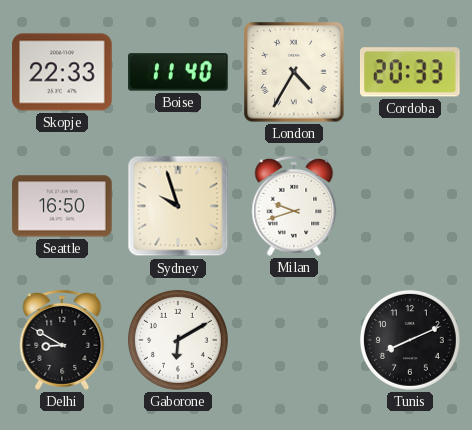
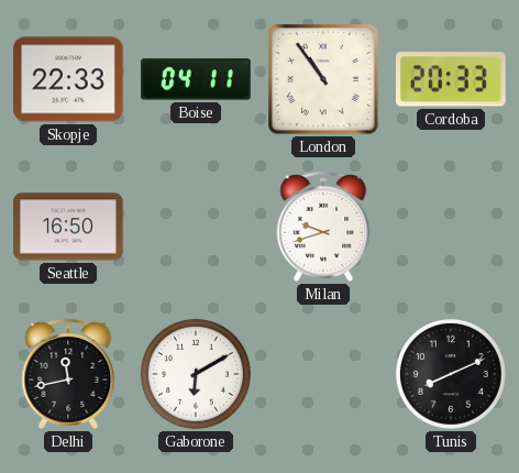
Boise: 11:40 -> 04:11 (196, 79)
London: 4:35 -> 10:54 (323, 79)
Sydney: 9:57 -> none (178, 206)
Delhi: 8:50 -> 11:43 (68, 374)
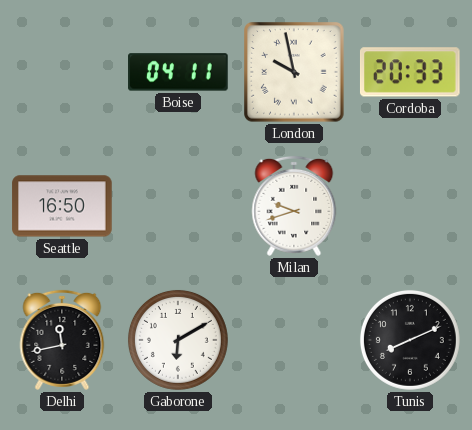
Skopje: 22:33 -> none (68, 79)
London: 10:54 -> 9:58 (294, 72)
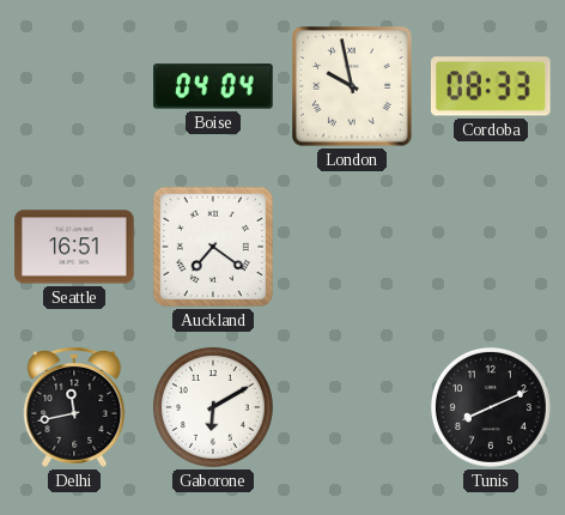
Boise: 04:11 -> 04:04 (213, 86)
Cordoba: 20:33 -> 08:33 (491, 86)
Seattle: 16:50 -> 16:51 (74, 247)
Auckland: none -> 7:21 (213, 247)
Milan: 9:42 -> none (294, 206)
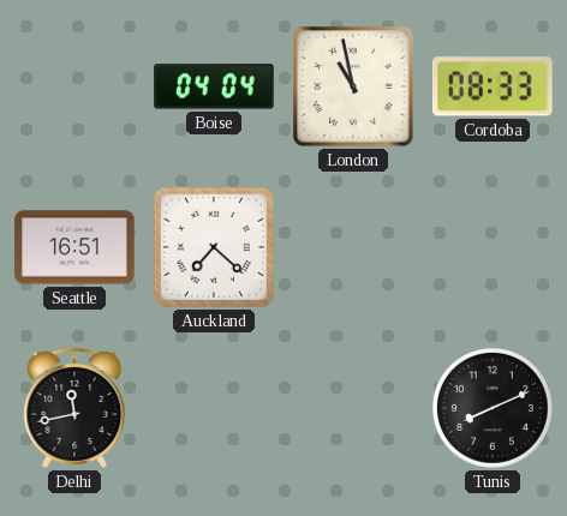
London: 9:58 -> 10:58 (353, 86)
Auckland: 7:21 -> 7:22 (214, 247)
Gaborone: 6:10 -> none (213, 407)
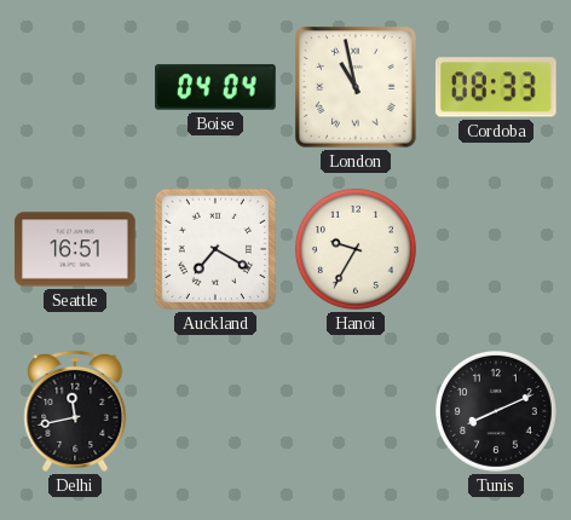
Auckland: 7:22 -> 7:20 (215, 249)
Hanoi: none -> 9:35 (356, 249)
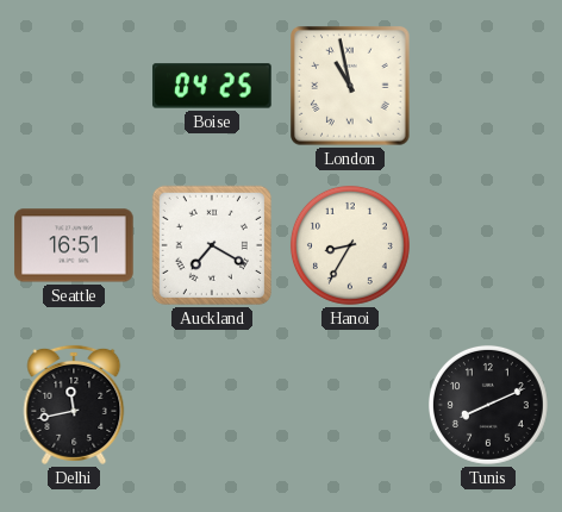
Boise: 04:04 -> 04:25 (212, 86)
Cordoba: 08:33 -> none (496, 87)
Hanoi: 9:35 -> 8:35 (350, 245)
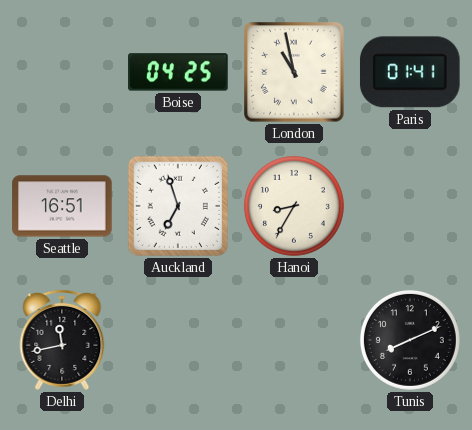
Paris: none -> 01:41 (410, 72)
Auckland: 7:20 -> 6:57 (178, 206)
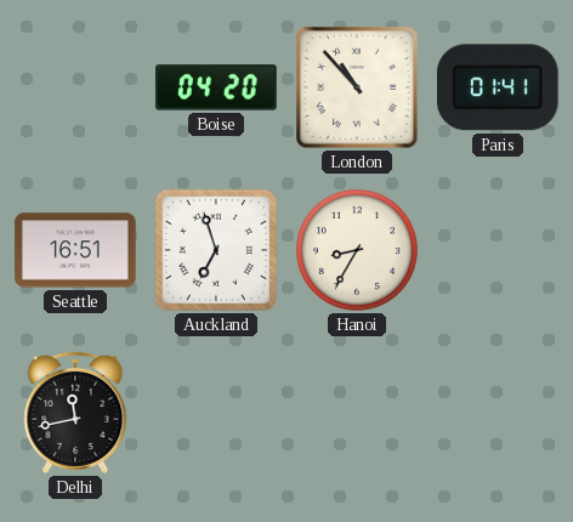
Boise: 04:25 -> 04:20 (216, 87)
London: 10:58 -> 10:53 (357, 87)
Tunis: 8:11 -> none (410, 340)
